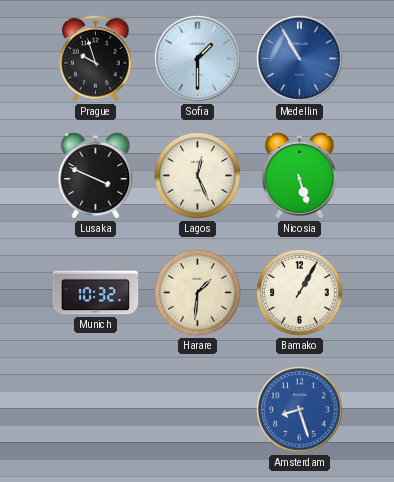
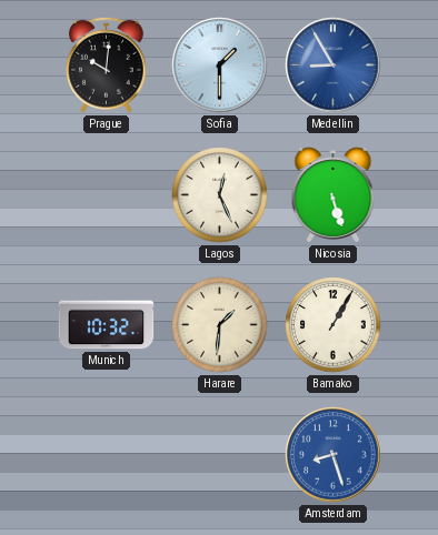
Prague: 9:57 -> 10:01 (107, 64)
Medellin: 10:55 -> 8:55 (334, 65)
Lusaka: 3:49 -> none (96, 176)
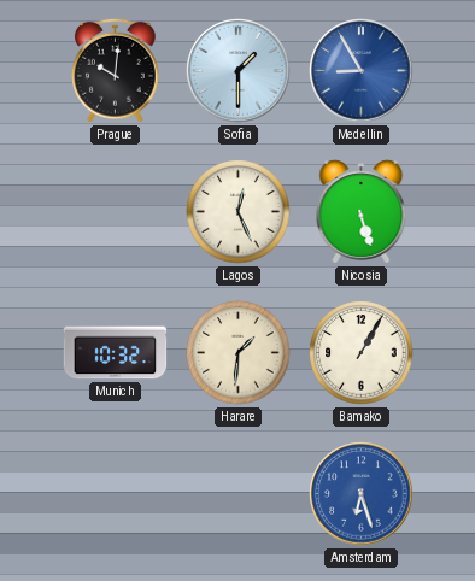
Amsterdam: 8:27 -> 6:27 (362, 494)
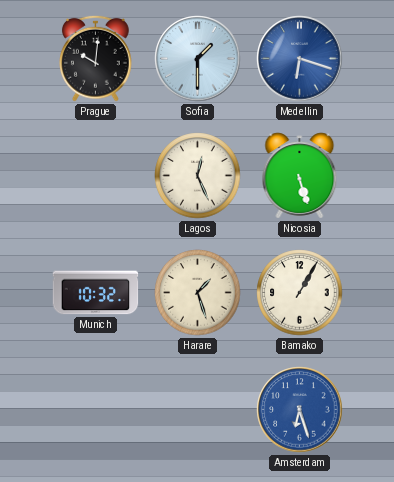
Medellin: 8:55 -> 6:18 (300, 59)
Harare: 1:31 -> 1:27 (198, 293)
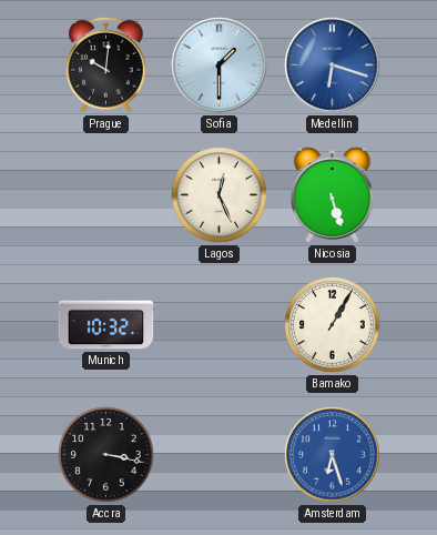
Harare: 1:27 -> none (198, 293)
Accra: none -> 3:17 (106, 455)
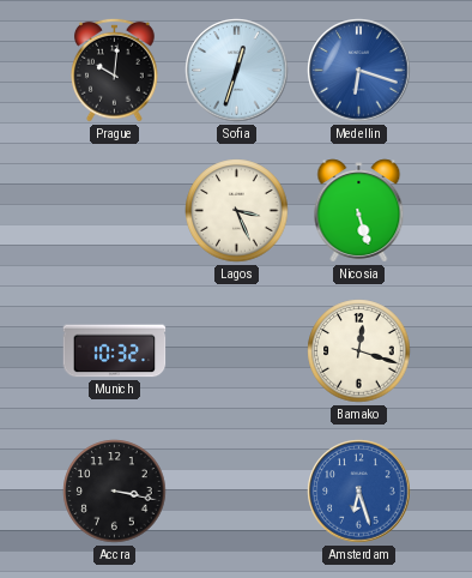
Sofia: 1:30 -> 12:33 (237, 71)
Lagos: 12:26 -> 3:26 (237, 211)
Bamako: 1:05 -> 12:18 (359, 351)
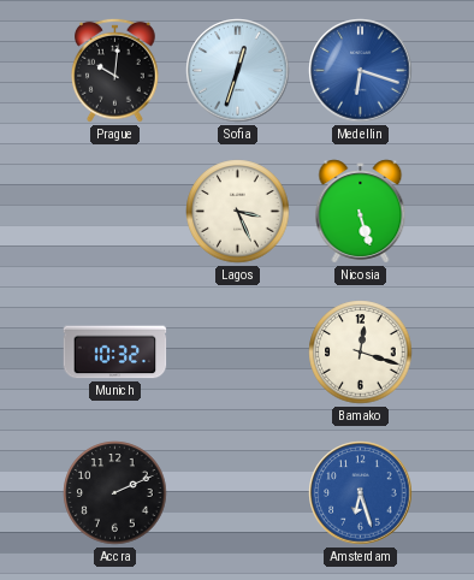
Accra: 3:17 -> 2:11 (115, 493)
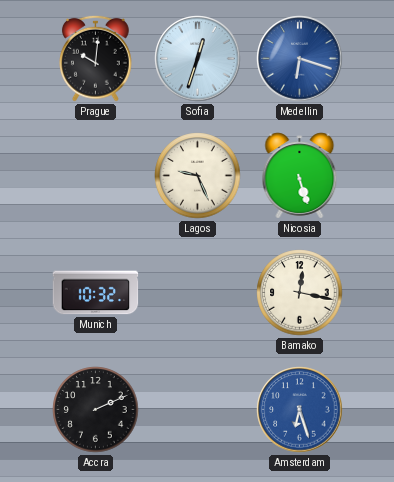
Lagos: 3:26 -> 9:26 (198, 176)
Bamako: 12:18 -> 12:17 (300, 293)
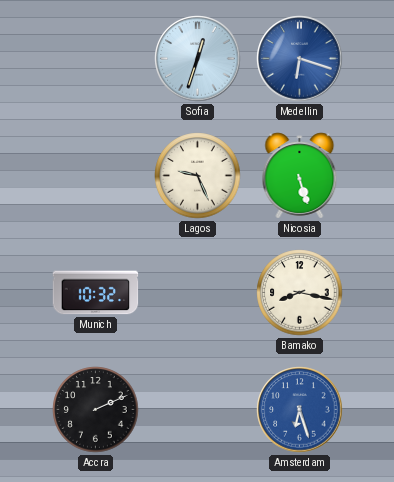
Prague: 10:01 -> none (96, 58)
Bamako: 12:17 -> 8:17 (300, 293)
